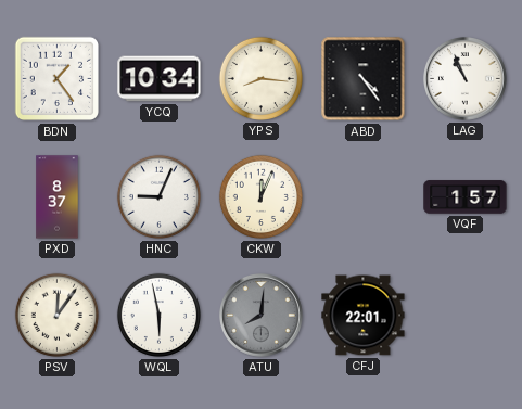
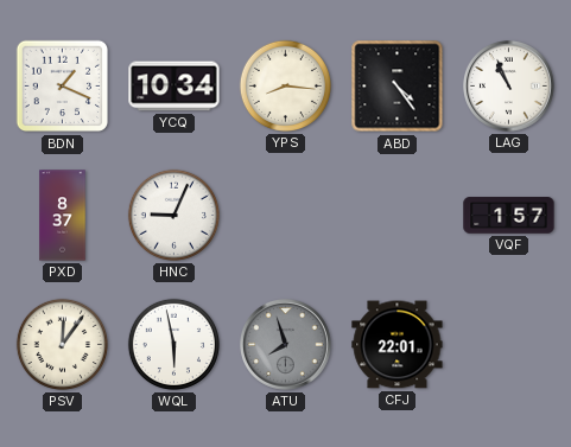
BDN: 1:24 -> 1:19 (63, 87)
CKW: 12:04 -> none (260, 196)
ATU: 8:01 -> 7:57 (286, 345)
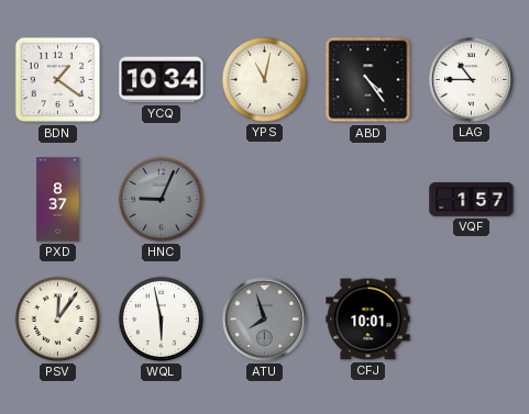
BDN: 1:19 -> 1:21 (58, 80)
YPS: 8:16 -> 11:02 (264, 79)
LAG: 10:56 -> 10:45 (472, 80)
HNC dial: white -> grey (161, 199)
CFJ: 22:01 -> 10:01 (368, 320)
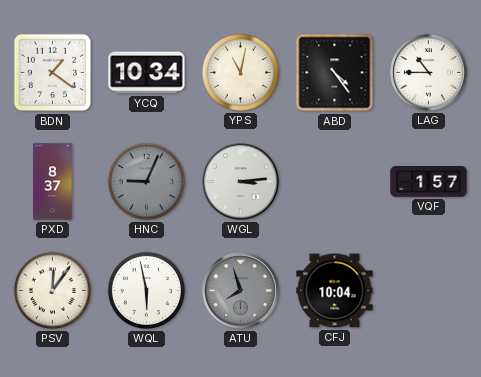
WGL: none -> 3:14 (241, 182)
CFJ: 10:01 -> 10:04 (335, 291)
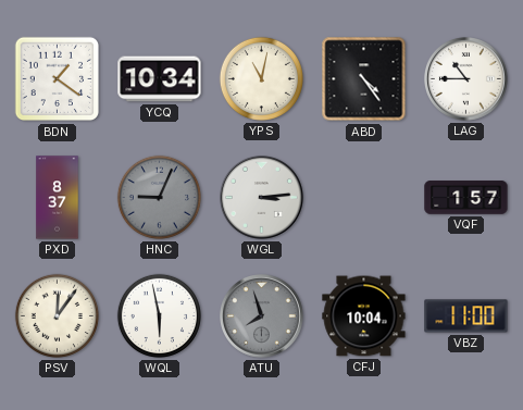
VBZ: none -> 11:00 (466, 316)
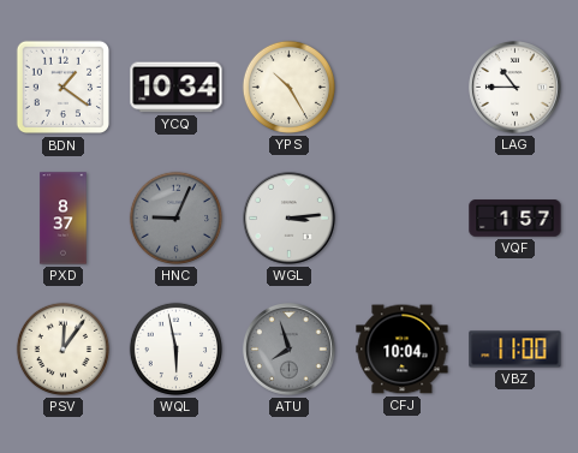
YPS: 11:02 -> 10:25 (288, 87)
ABD: 4:24 -> none (364, 79)
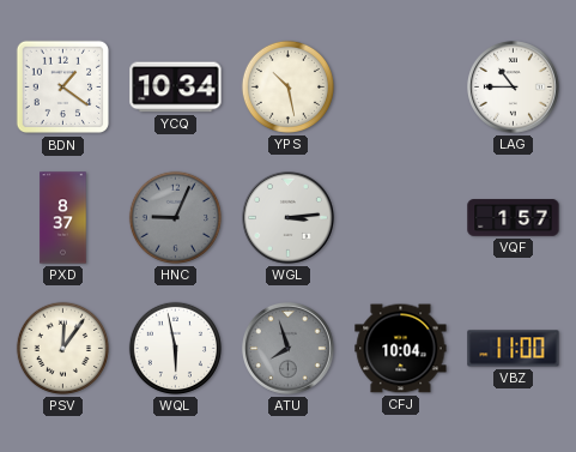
YPS: 10:25 -> 10:28 (287, 86)
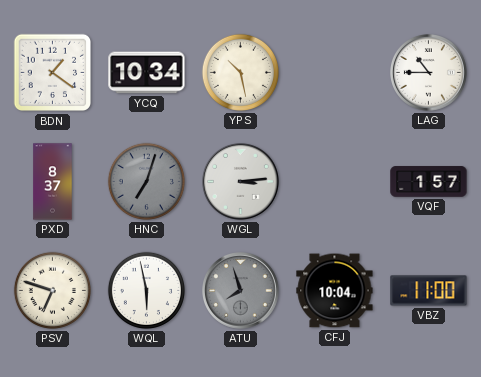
HNC: 9:04 -> 7:03 (146, 181)
PSV: 12:06 -> 6:48 (52, 290)
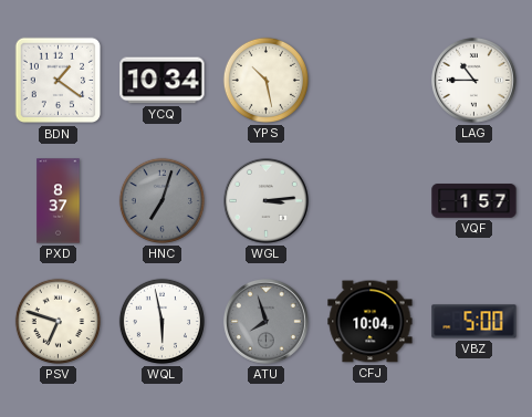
VBZ: 11:00 -> 5:00 (474, 322)
